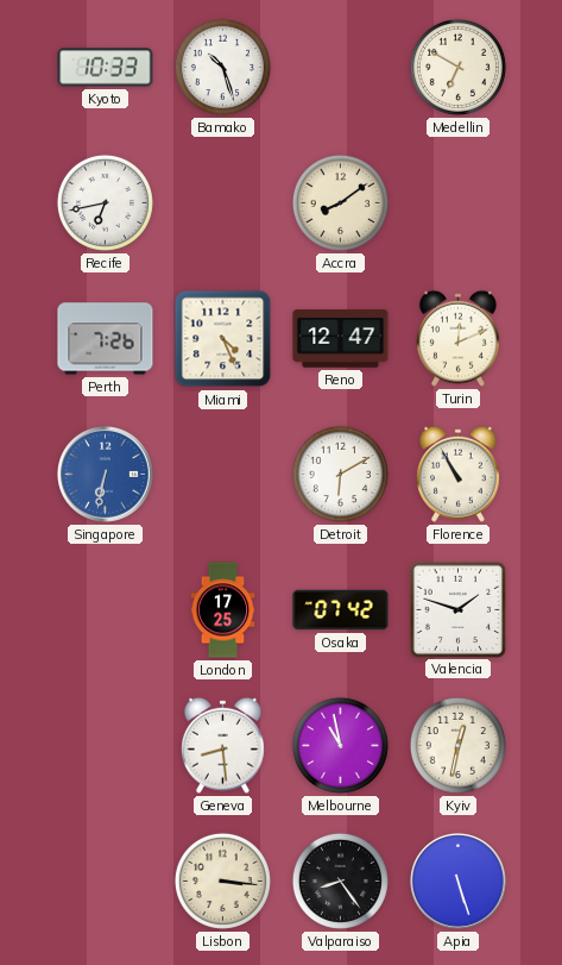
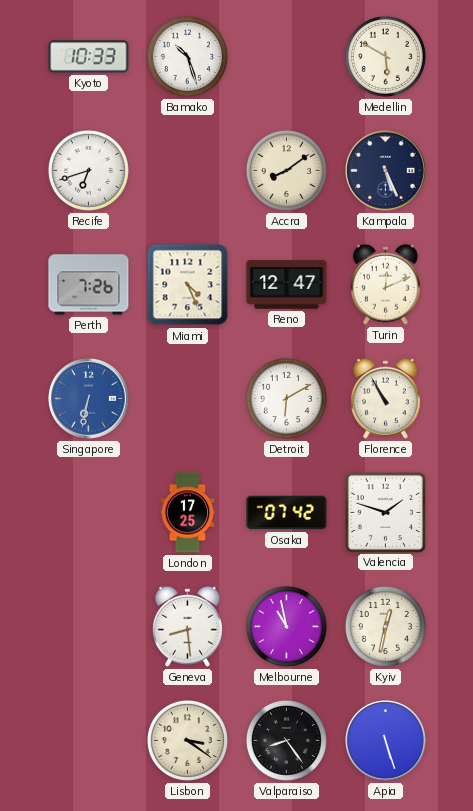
Medellin: 6:50 -> 5:50 (385, 56)
Recife: 6:43 -> 6:42 (88, 170)
Kampala: none -> 5:26 (386, 171)
Lisbon: 3:16 -> 3:21 (187, 740)
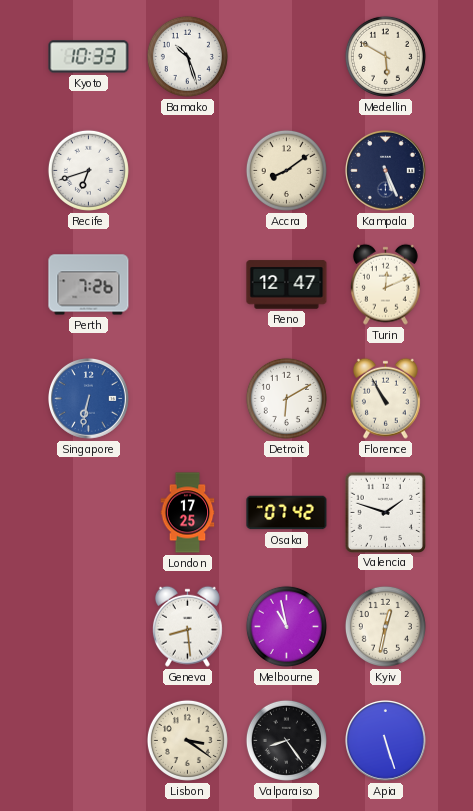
Miami: 4:26 -> none (188, 285)
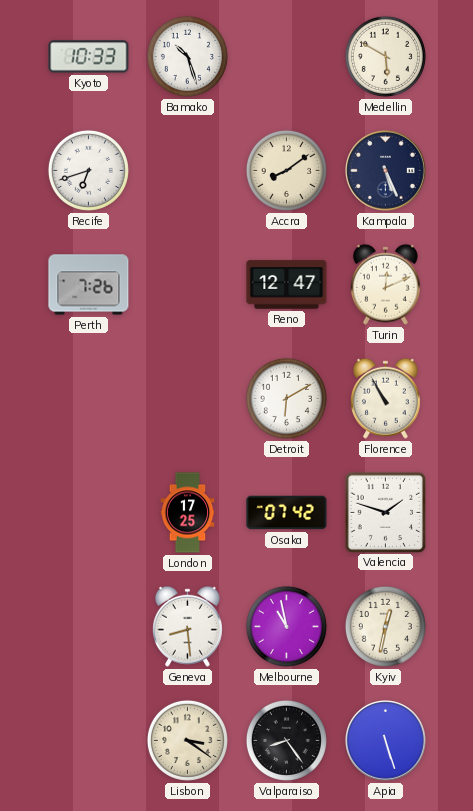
Singapore: 6:32 -> none (89, 399)
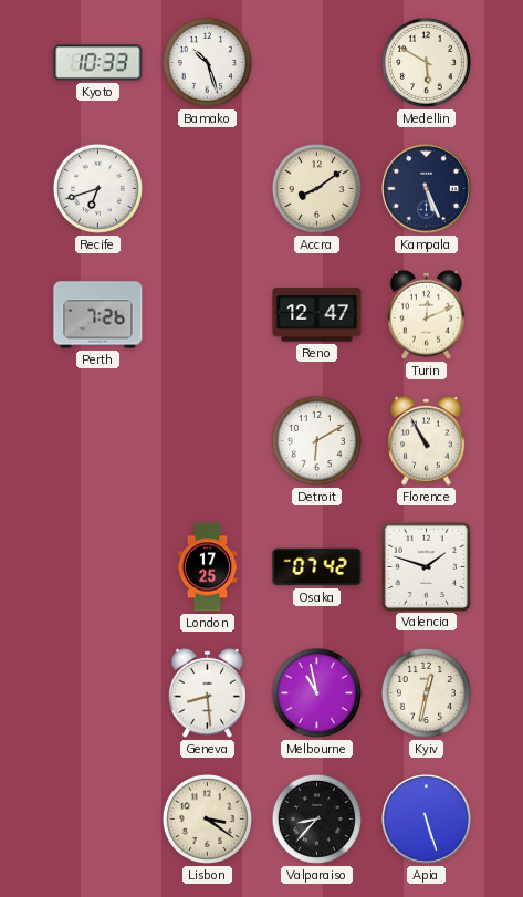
Valparaiso: 8:24 -> 8:37 (316, 818)
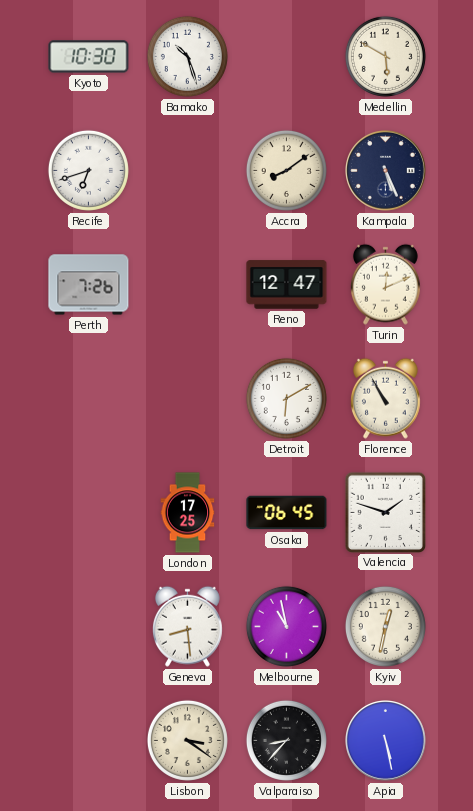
Kyoto: 10:33 -> 10:30 (89, 57)
Osaka: 07:42 -> 06:45 (287, 513)
Apia: 5:27 -> 5:28 (386, 741)
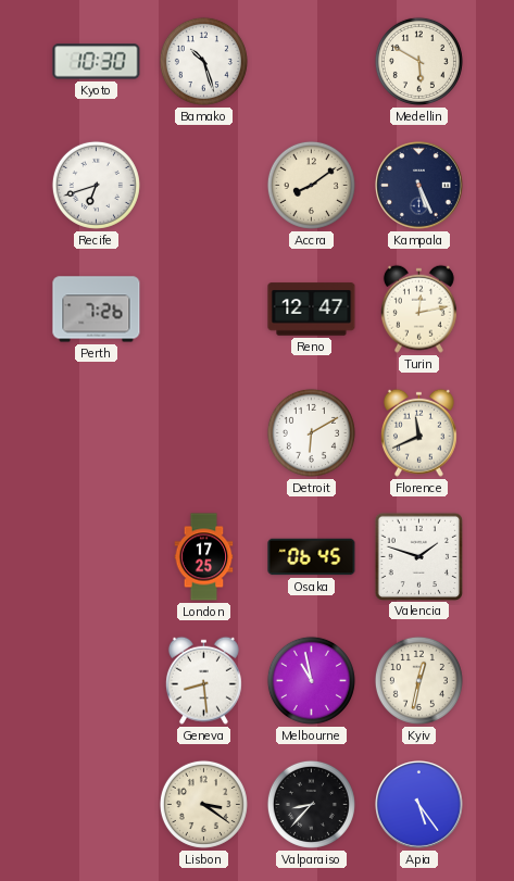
Turin: 12:11 -> 12:13 (418, 309)
Florence: 10:55 -> 11:41 (418, 432)
Apia: 5:28 -> 5:24 (419, 805)
